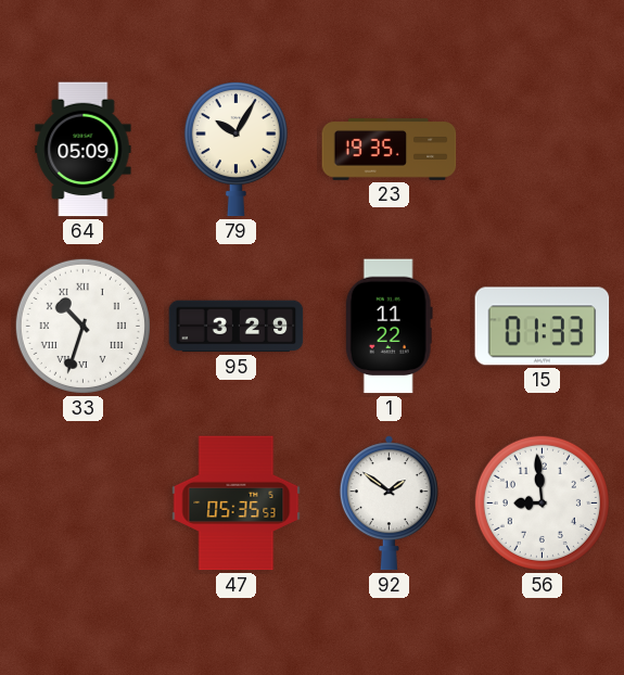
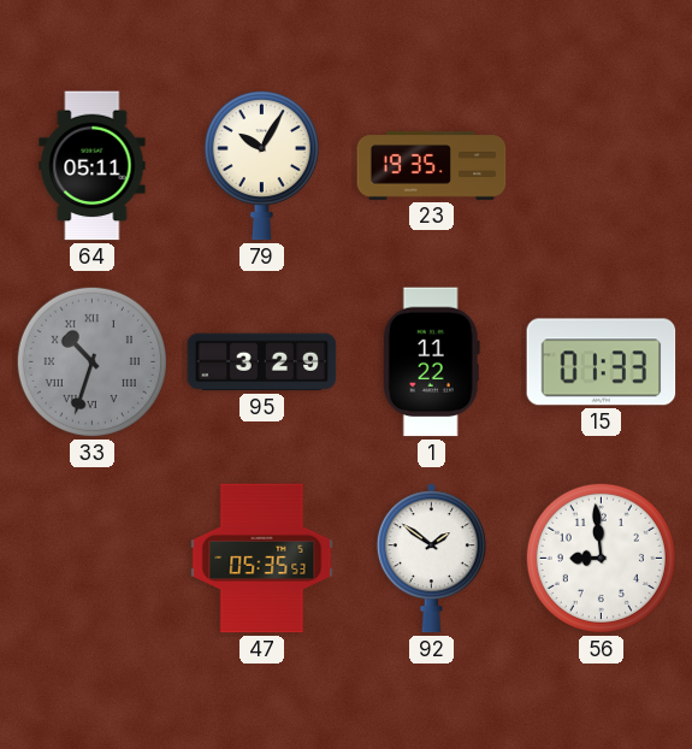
64: 05:09 -> 05:11 (93, 166)
33 dial: white -> grey (91, 361)
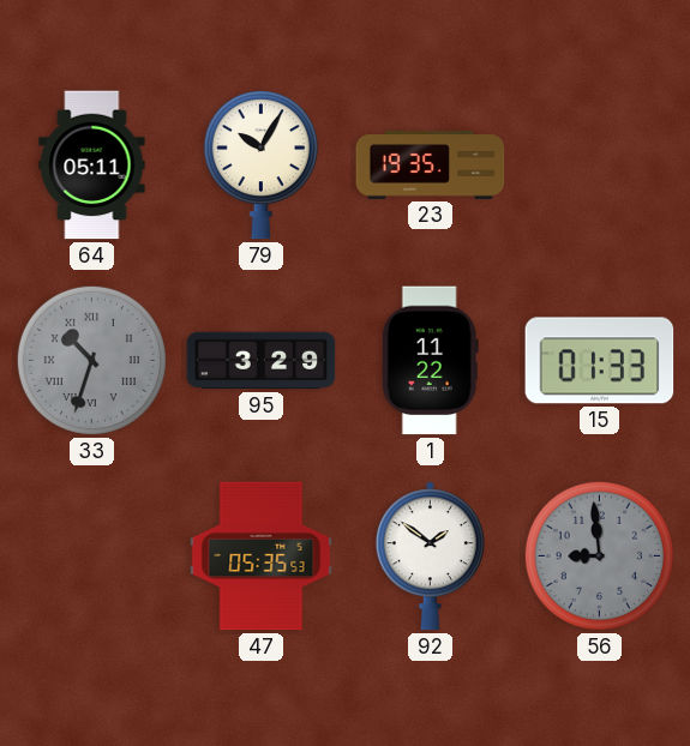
56 dial: white -> grey (599, 555)
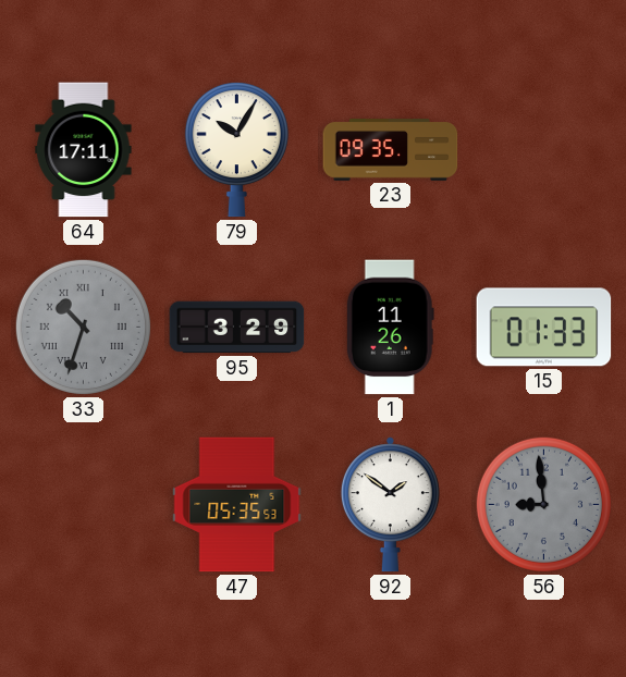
64: 05:11 -> 17:11 (84, 150)
23: 19:35 -> 09:35 (391, 150)
1: 11:22 -> 11:26 (390, 328)
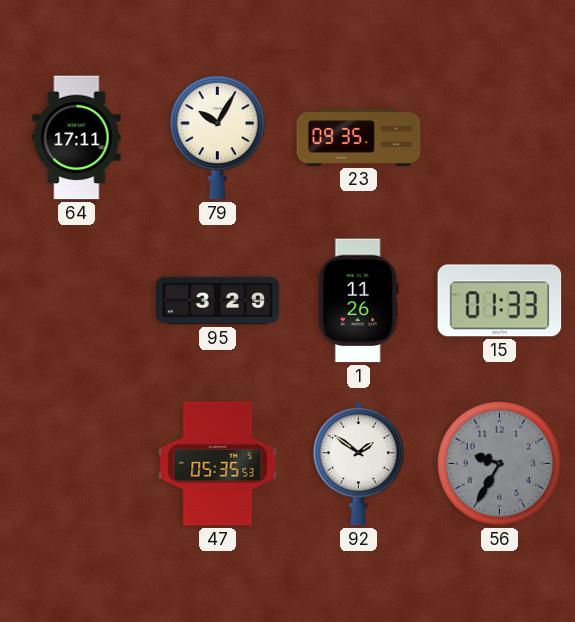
33: 10:33 -> none (83, 327)
56: 8:59 -> 9:35 (499, 463)
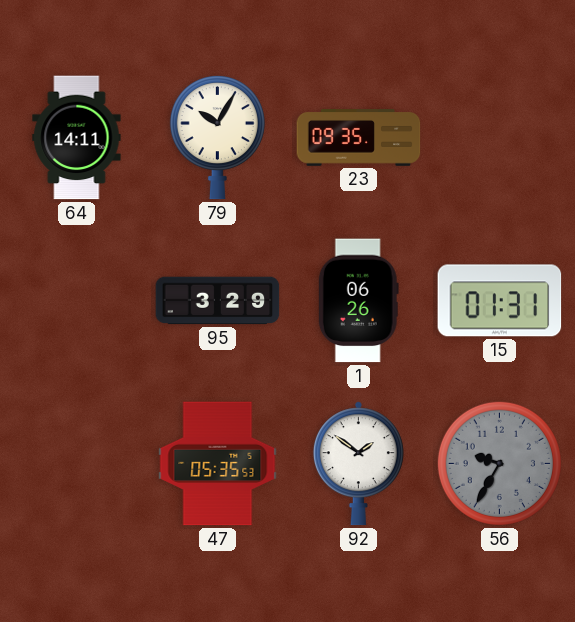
64: 17:11 -> 14:11 (77, 138)
1: 11:26 -> 06:26 (358, 301)
15: 01:33 -> 01:31 (500, 301)
